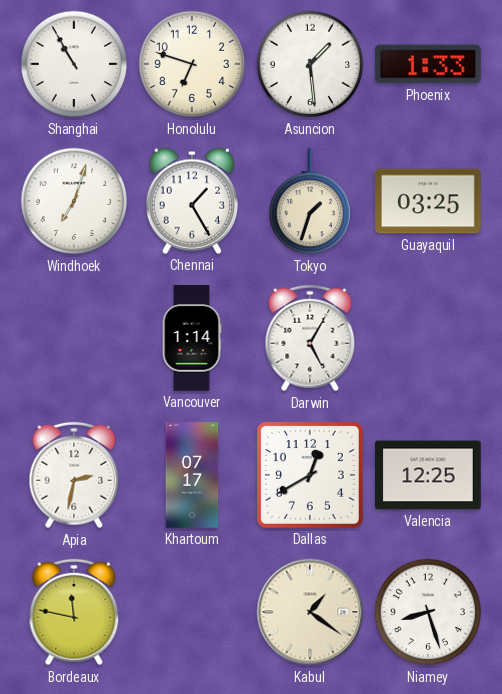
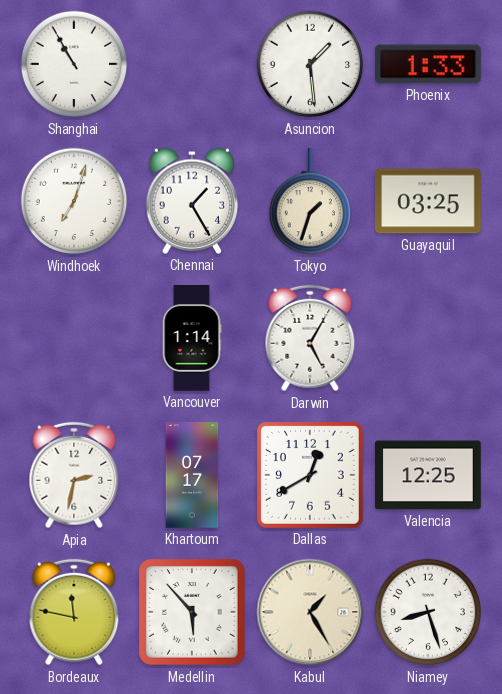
Honolulu: 6:48 -> none (192, 64)
Medellin: none -> 5:53 (192, 612)
Kabul: 1:21 -> 1:25 (310, 612)
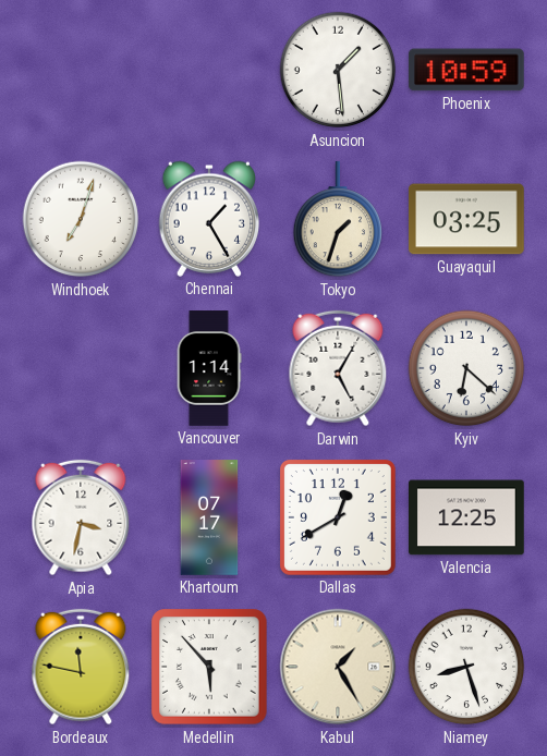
Shanghai: 10:55 -> none (74, 64)
Phoenix: 1:33 -> 10:59 (466, 70)
Kyiv: none -> 6:22 (466, 368)
Apia: 2:32 -> 3:32 (81, 517)
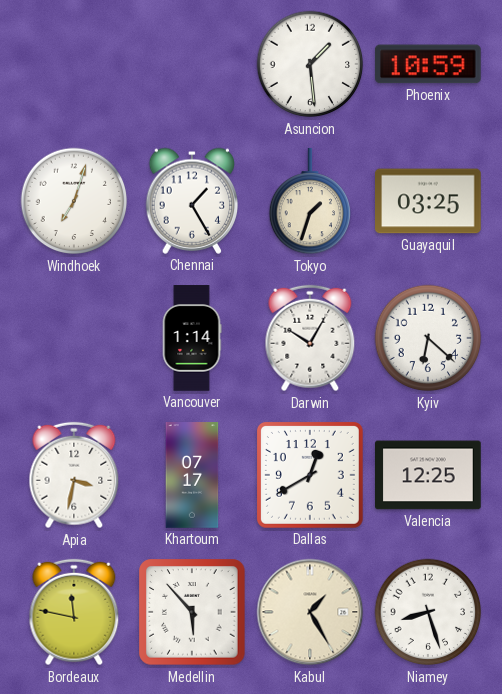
Darwin: 5:05 -> 10:05 (310, 338)
